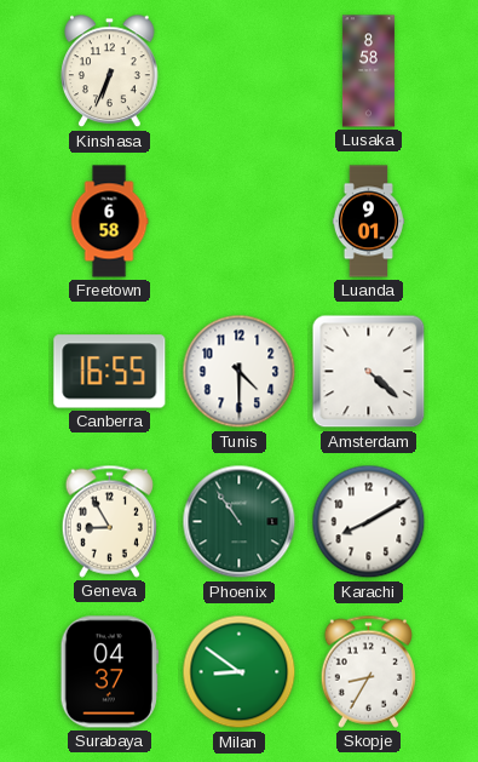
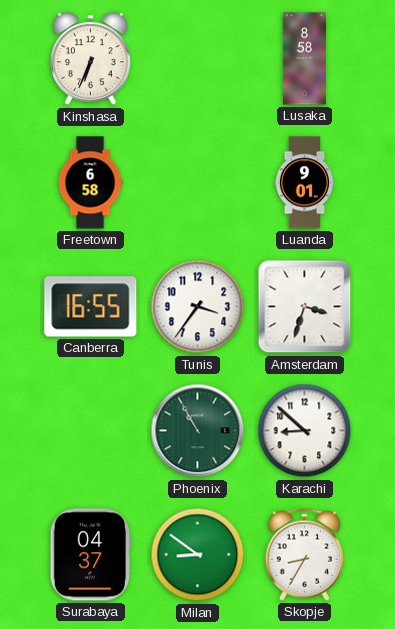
Tunis: 4:30 -> 3:36 (198, 307)
Amsterdam: 4:22 -> 3:33 (305, 307)
Geneva: 8:55 -> none (109, 521)
Phoenix: 10:54 -> 10:55 (198, 431)
Karachi: 8:10 -> 8:52 (305, 431)
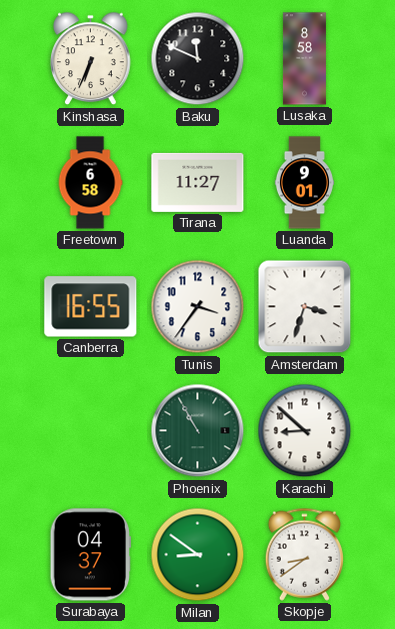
Baku: none -> 11:49 (198, 59)
Tirana: none -> 11:27 (198, 182)
Skopje: 8:35 -> 8:39 (304, 554)
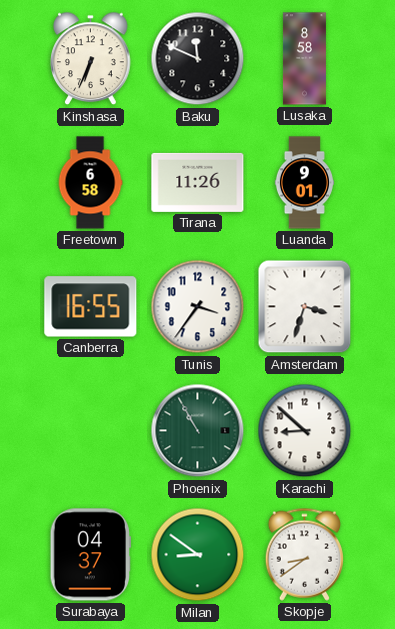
Tirana: 11:27 -> 11:26 (198, 182)
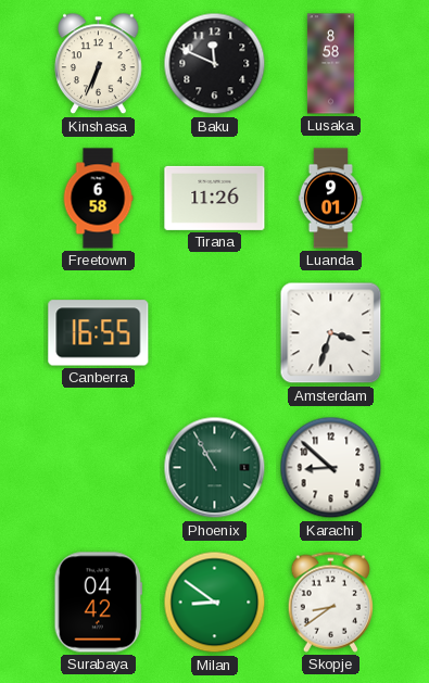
Tunis: 3:36 -> none (198, 307)
Surabaya: 04:37 -> 04:42 (98, 603)
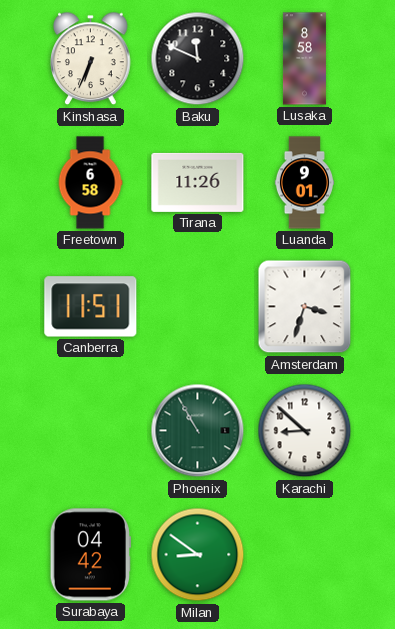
Canberra: 16:55 -> 11:51 (91, 307)
Skopje: 8:39 -> none (330, 602)
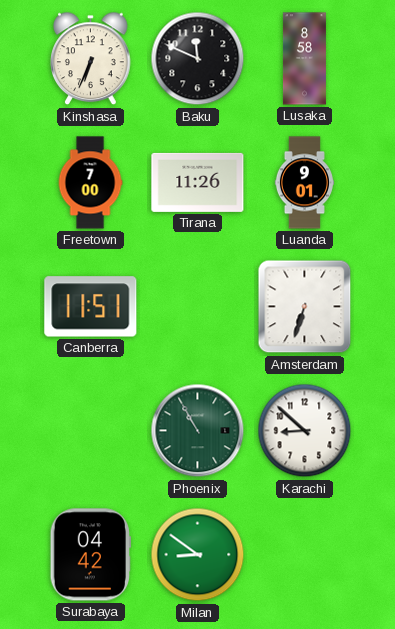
Freetown: 6:58 -> 7:00 (90, 183)
Amsterdam: 3:33 -> 6:33 (305, 307)
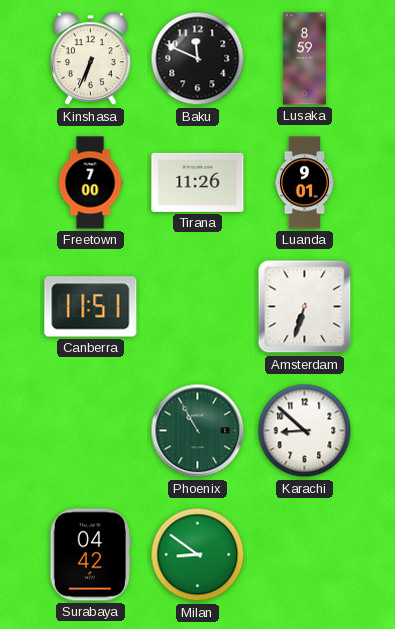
Lusaka: 8:58 -> 8:59 (304, 59)
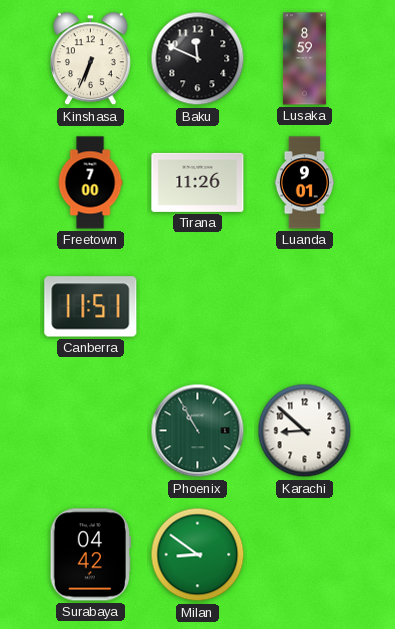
Amsterdam: 6:33 -> none (305, 307)
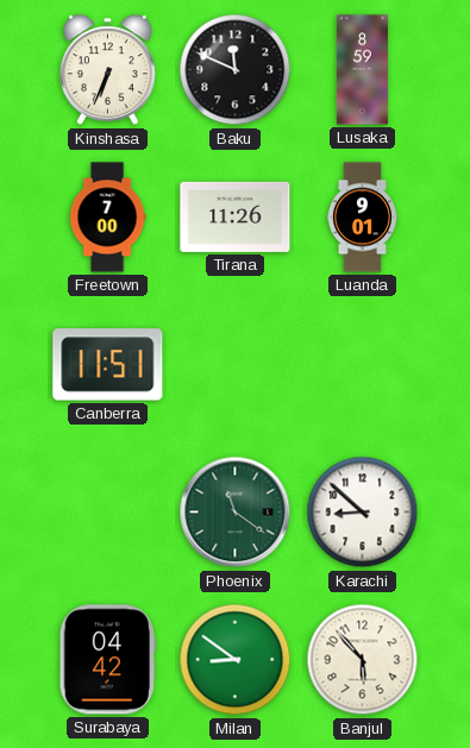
Phoenix: 10:55 -> 11:21 (236, 513)
Banjul: none -> 5:53 (363, 660)
